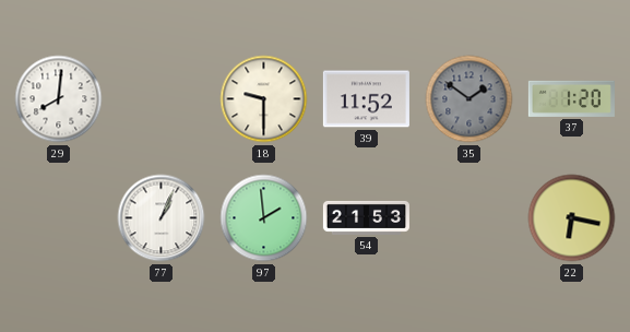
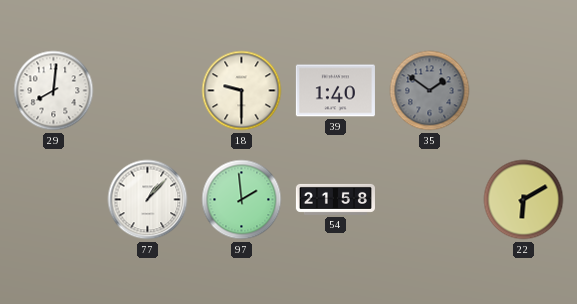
39: 11:52 -> 1:40 (335, 91)
37: 1:20 -> none (571, 98)
77: 1:04 -> 1:07 (148, 200)
54: 21:53 -> 21:58 (335, 199)
22: 6:17 -> 6:10 (524, 200)
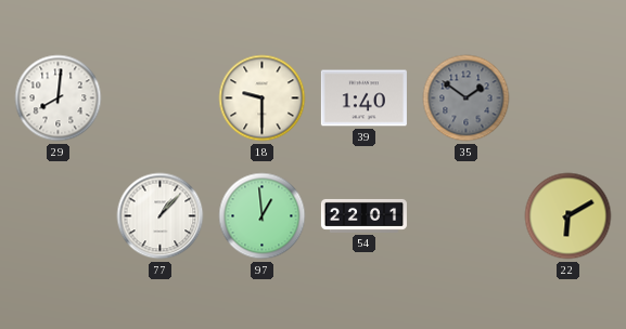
97: 1:59 -> 12:59 (263, 216)
54: 21:58 -> 22:01 (363, 215)
